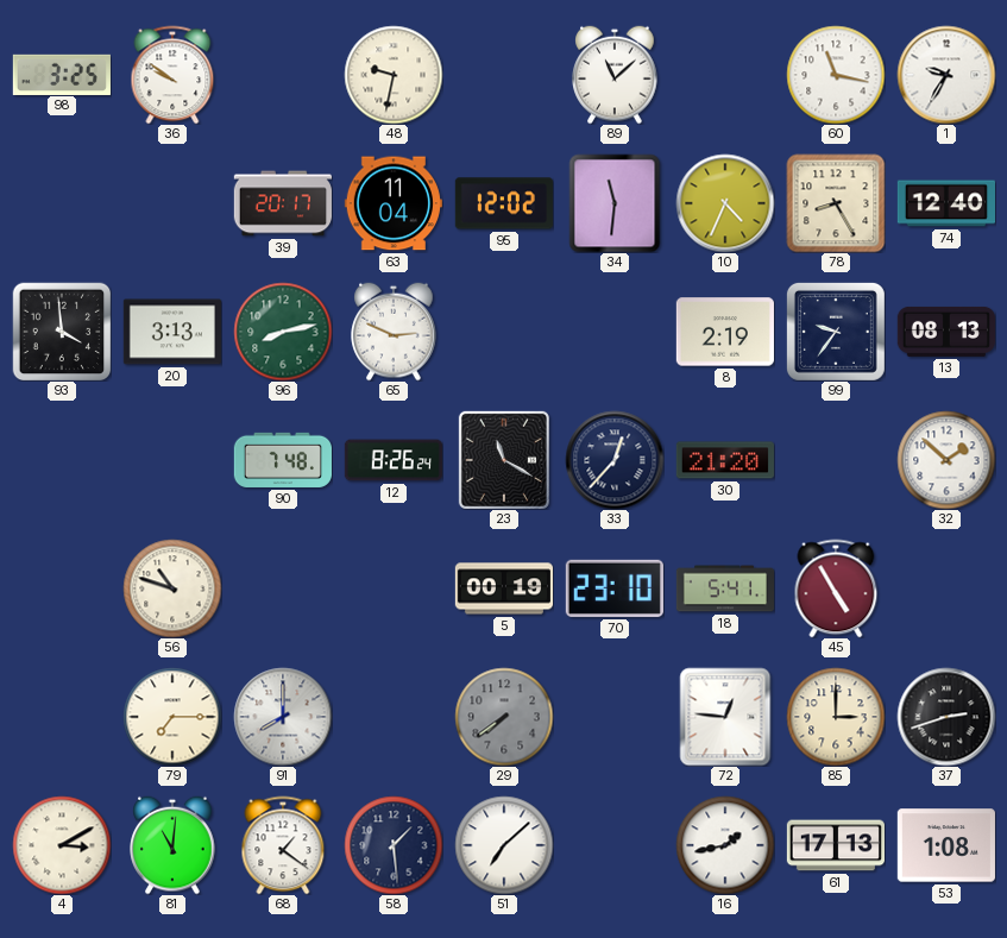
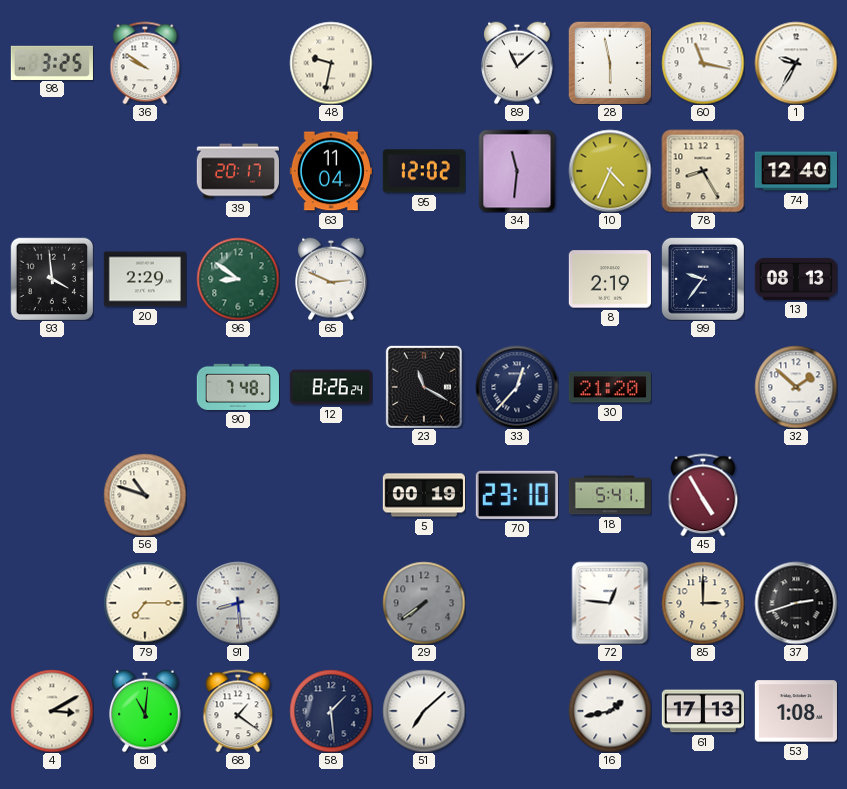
28: none -> 5:58 (610, 63)
20: 3:13 -> 2:29 (145, 279)
96: 8:13 -> 8:51 (238, 279)
91: 8:00 -> 8:29 (238, 603)
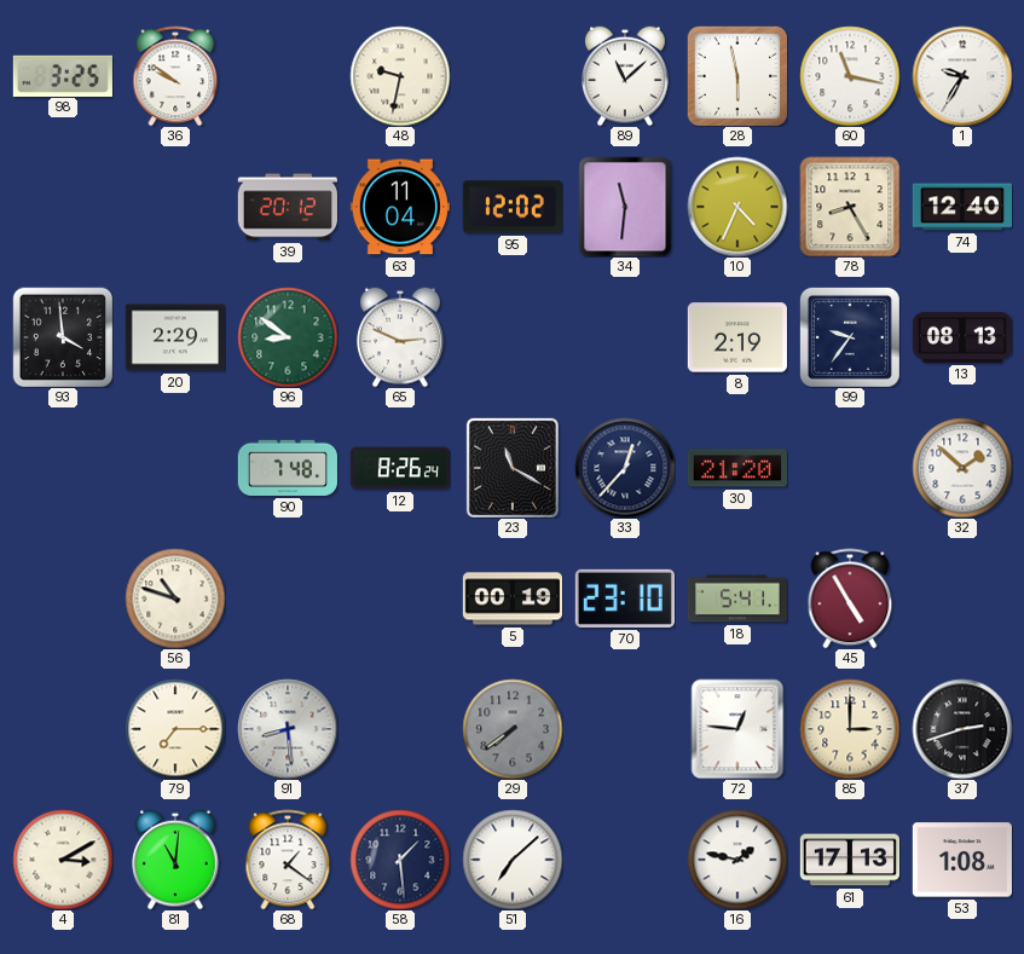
39: 20:17 -> 20:12 (288, 207)
16: 1:43 -> 1:47 (737, 860)
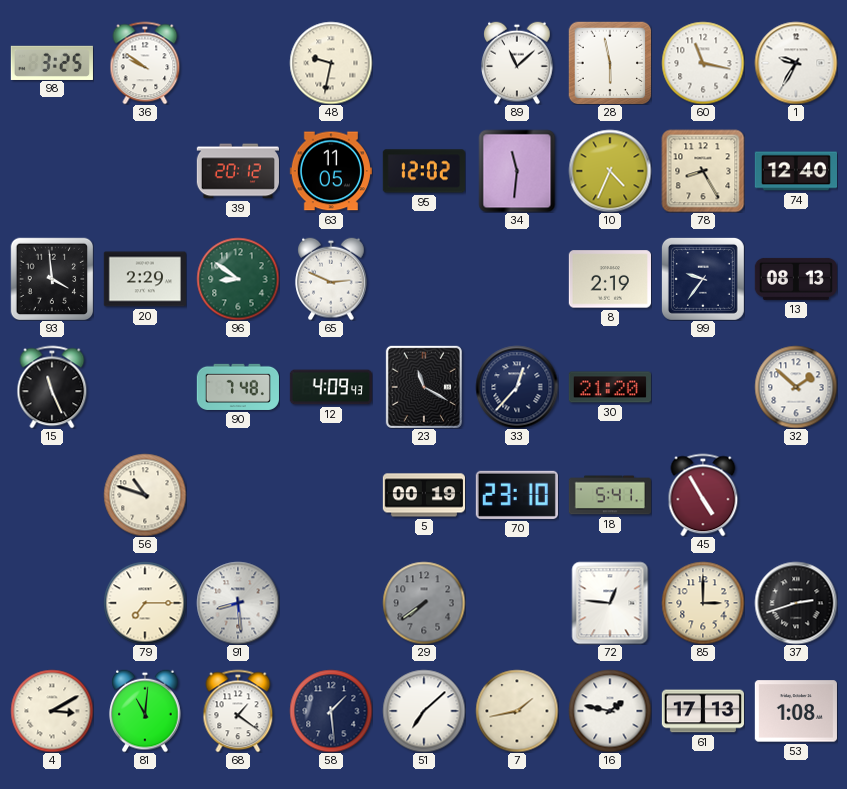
63: 11:04 -> 11:05 (331, 171)
15: none -> 11:26 (52, 387)
12: 8:26 -> 4:09 (330, 387)
7: none -> 1:43 (517, 711)
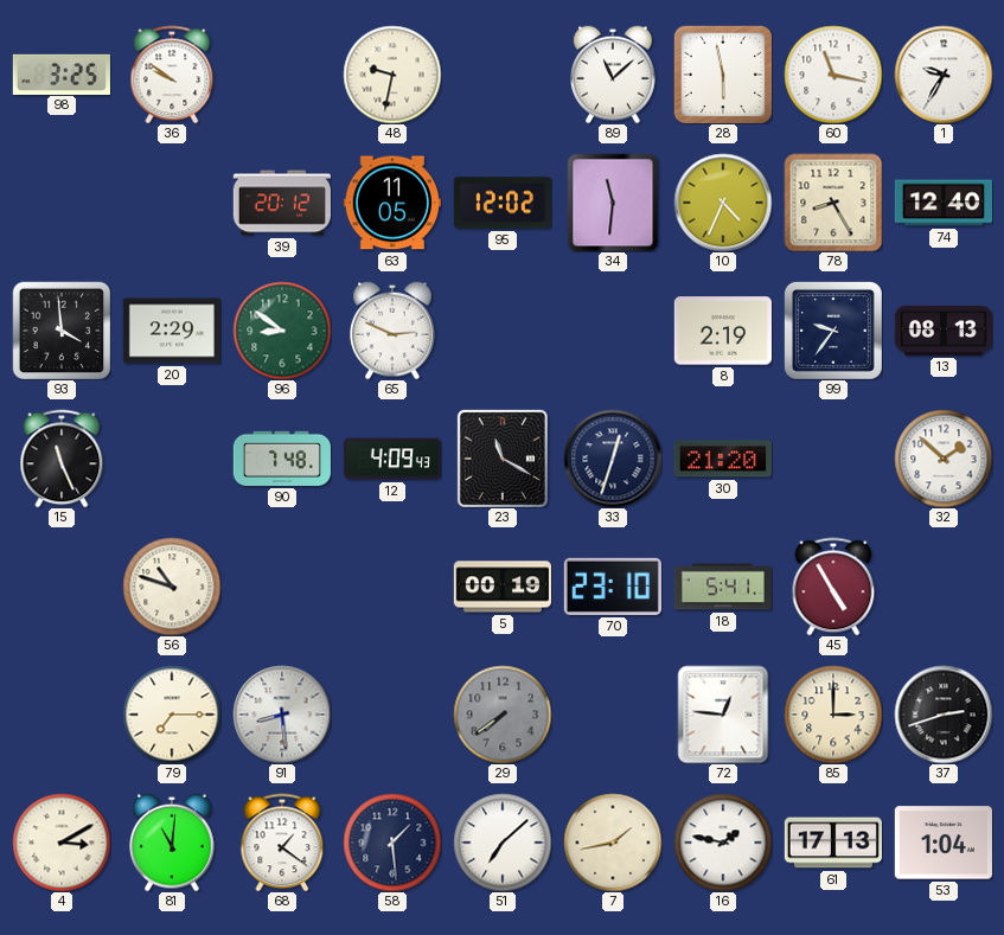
33: 12:37 -> 12:33 (613, 459)
53: 1:08 -> 1:04 (944, 843)
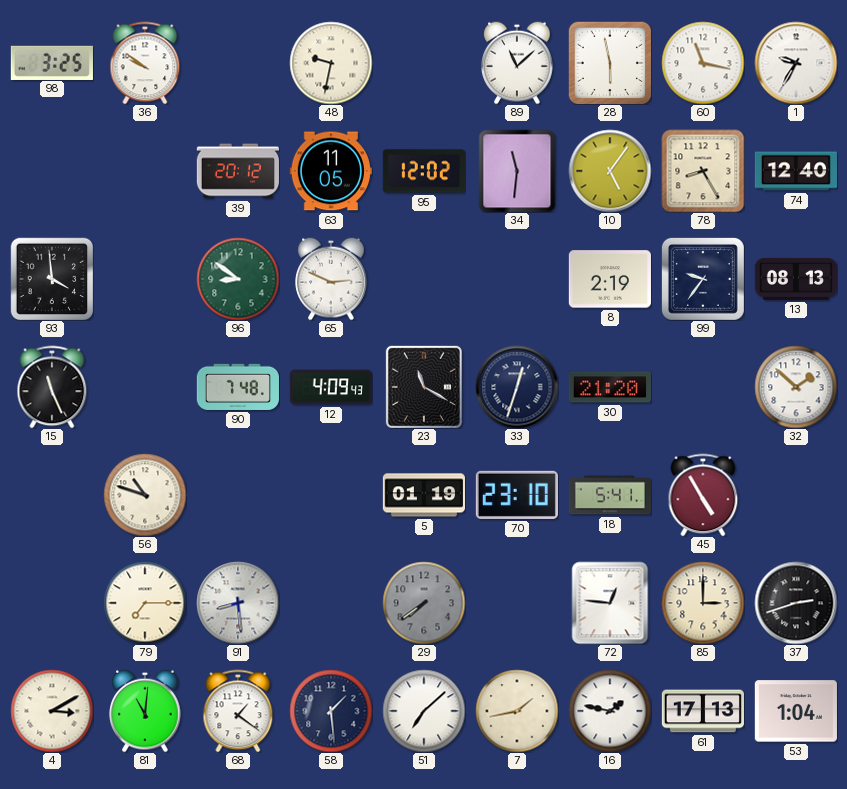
10: 4:34 -> 5:06 (610, 171)
20: 2:29 -> none (172, 331)
5: 00:19 -> 01:19 (423, 495)
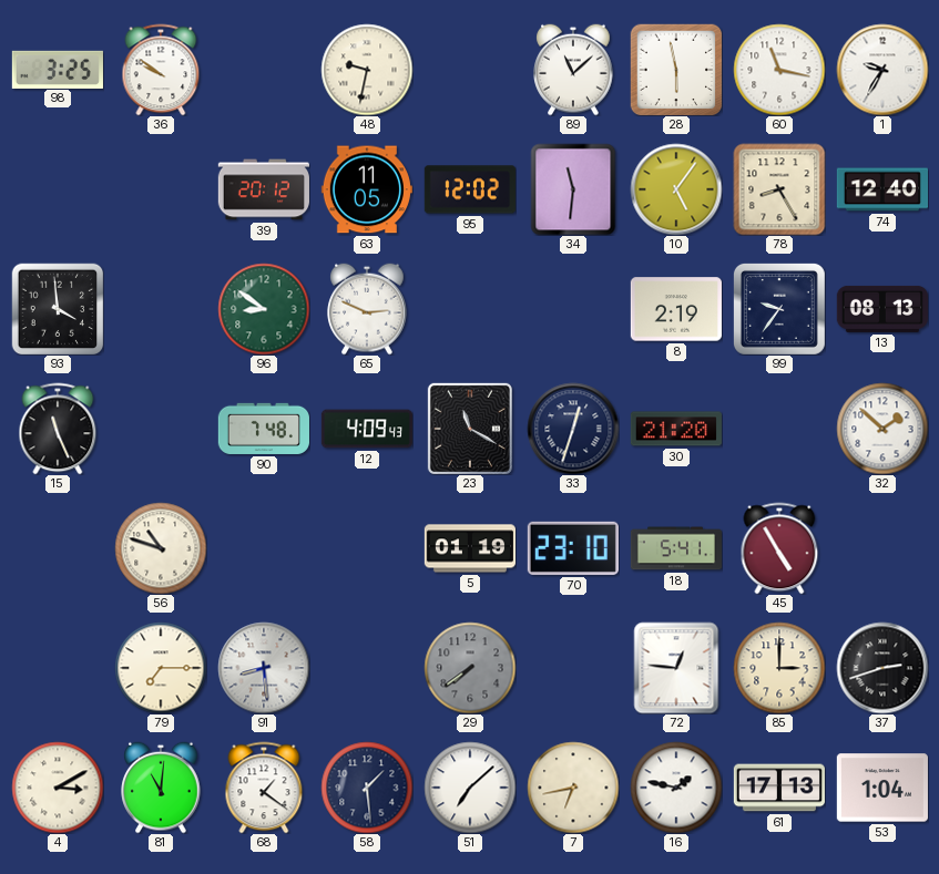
7: 1:43 -> 6:43 (573, 788)
